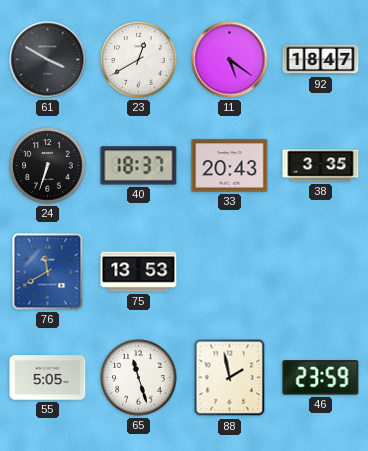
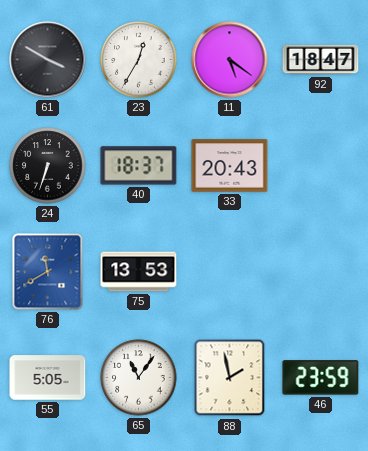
23: 12:40 -> 12:35 (139, 60)
38: 3:35 -> none (321, 166)
65: 11:27 -> 11:06 (139, 378)
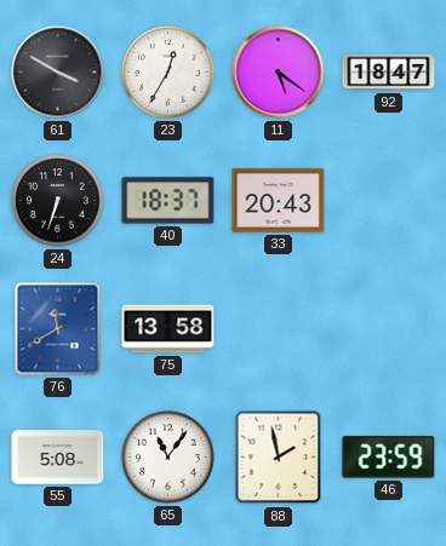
75: 13:53 -> 13:58 (168, 329)
55: 5:05 -> 5:08 (58, 458)
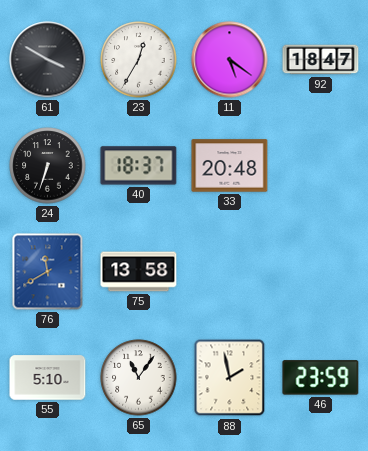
33: 20:43 -> 20:48 (230, 166)
55: 5:08 -> 5:10 (48, 378)
